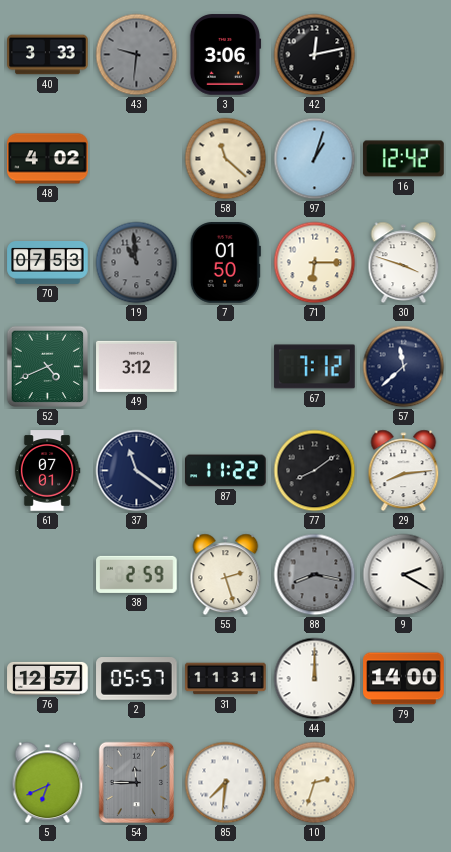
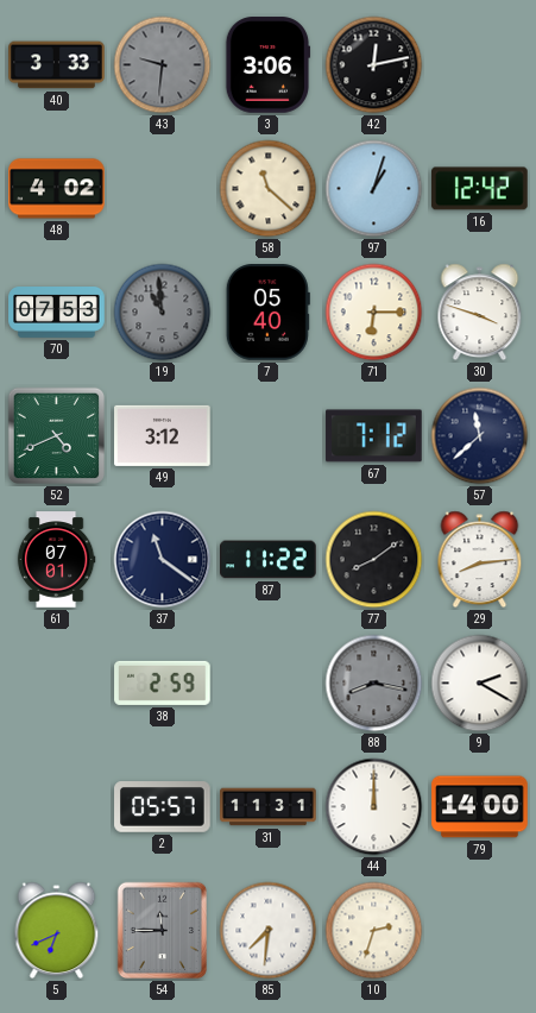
7: 01:50 -> 05:40 (267, 313)
55: 2:27 -> none (226, 575)
76: 12:57 -> none (48, 678)
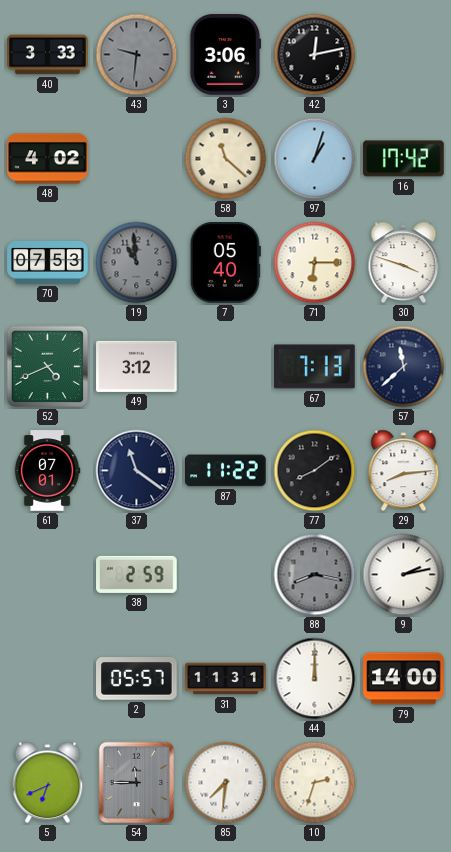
16: 12:42 -> 17:42 (404, 159)
67: 7:12 -> 7:13 (315, 367)
9: 2:20 -> 2:13 (404, 575)
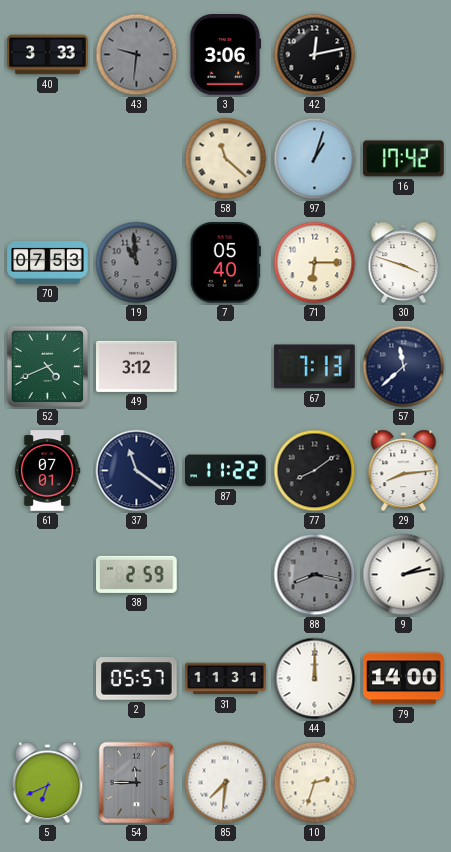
48: 4:02 -> none (48, 159)
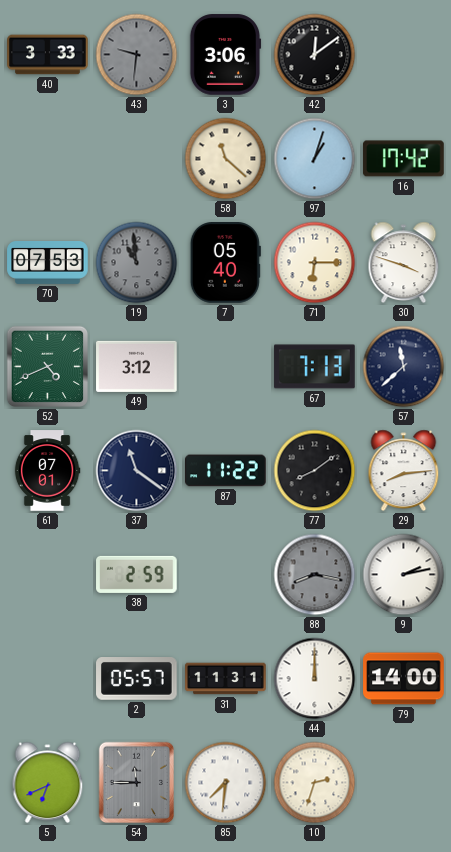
42: 12:13 -> 12:09 (315, 55)
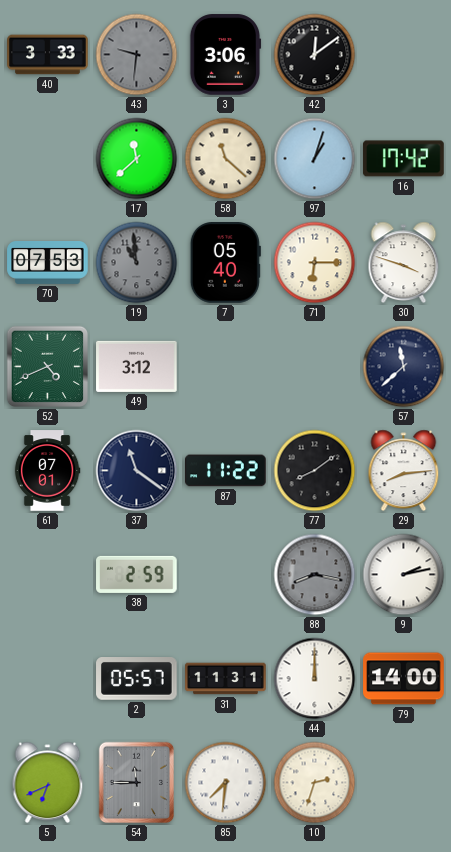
17: none -> 11:38 (137, 159)
67: 7:13 -> none (315, 367)
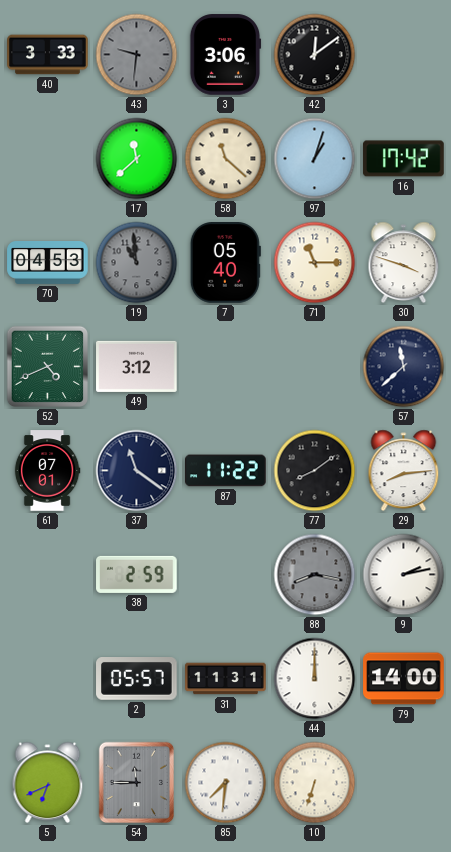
70: 07:53 -> 04:53 (48, 263)
71: 6:15 -> 11:15 (315, 263)
10: 2:33 -> 6:33 (315, 783)
